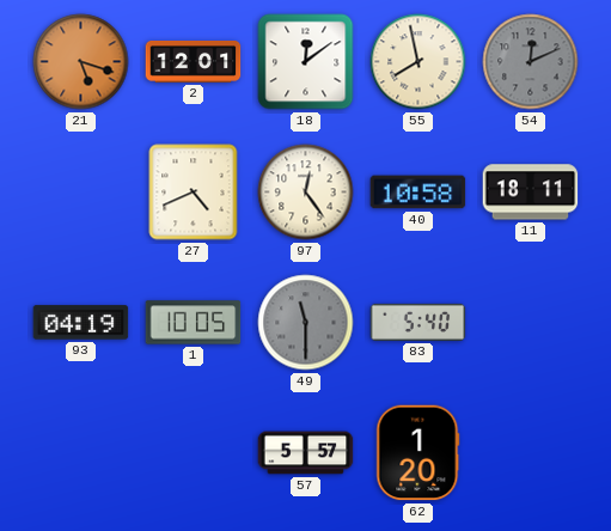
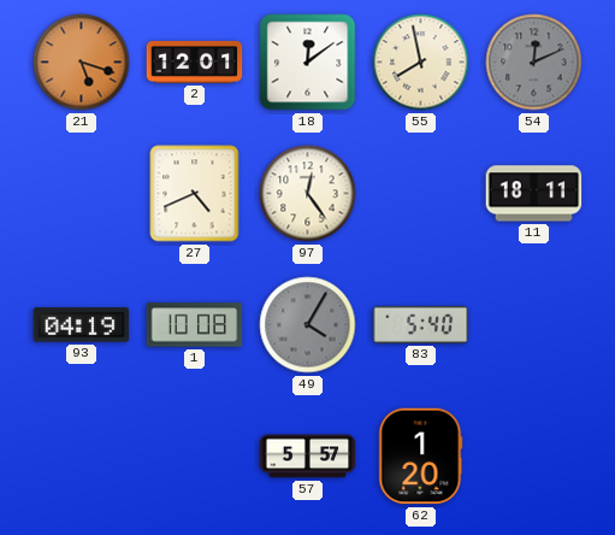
40: 10:58 -> none (418, 193)
1: 10:05 -> 10:08 (195, 325)
49: 11:30 -> 4:05 (308, 325)
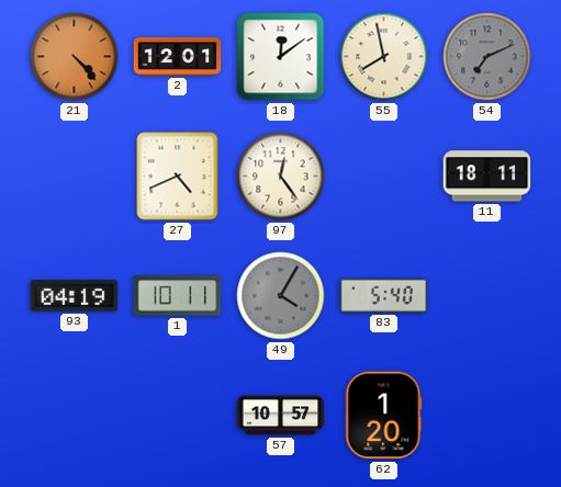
21: 5:18 -> 4:23 (75, 57)
54: 12:11 -> 7:11 (487, 57)
1: 10:08 -> 10:11 (178, 296)
57: 5:57 -> 10:57 (281, 416)
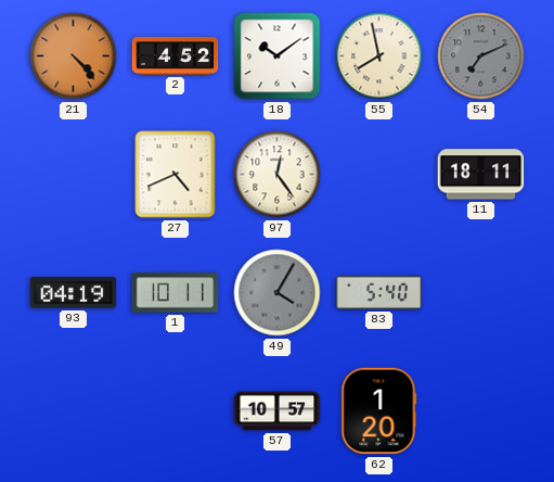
2: 12:01 -> 4:52 (176, 56)
18: 12:09 -> 10:09 (278, 56)
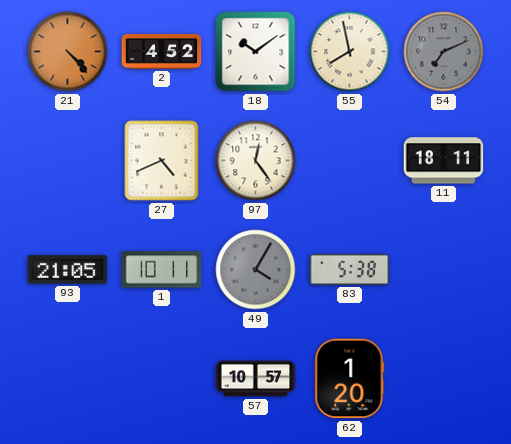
93: 04:19 -> 21:05 (68, 270)
83: 5:40 -> 5:38 (350, 269)
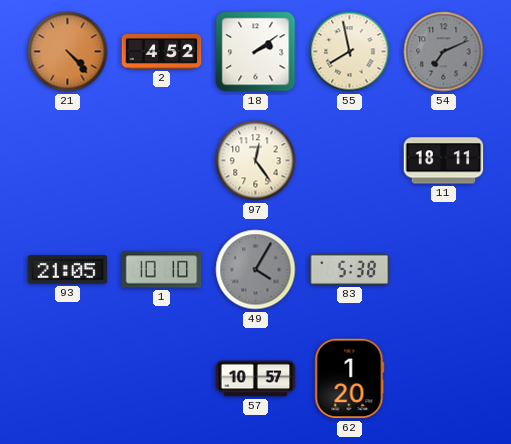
18: 10:09 -> 2:09 (256, 52)
27: 4:41 -> none (162, 161)
1: 10:11 -> 10:10 (162, 270)
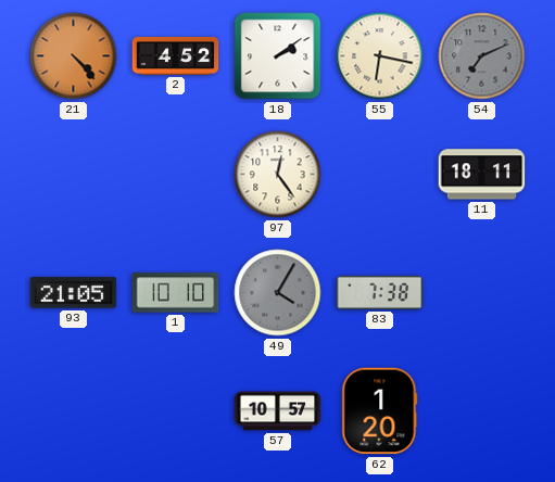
55: 7:58 -> 6:17 (380, 56)
83: 5:38 -> 7:38 (380, 292)
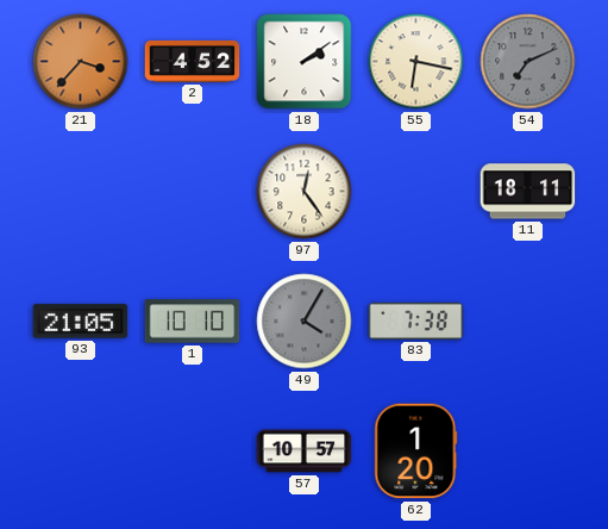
21: 4:23 -> 3:37 (81, 62)
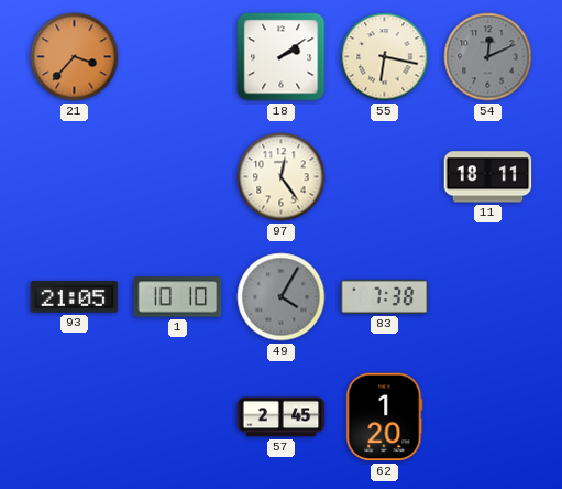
2: 4:52 -> none (193, 62)
54: 7:11 -> 12:11 (488, 57)
57: 10:57 -> 2:45 (282, 417)
